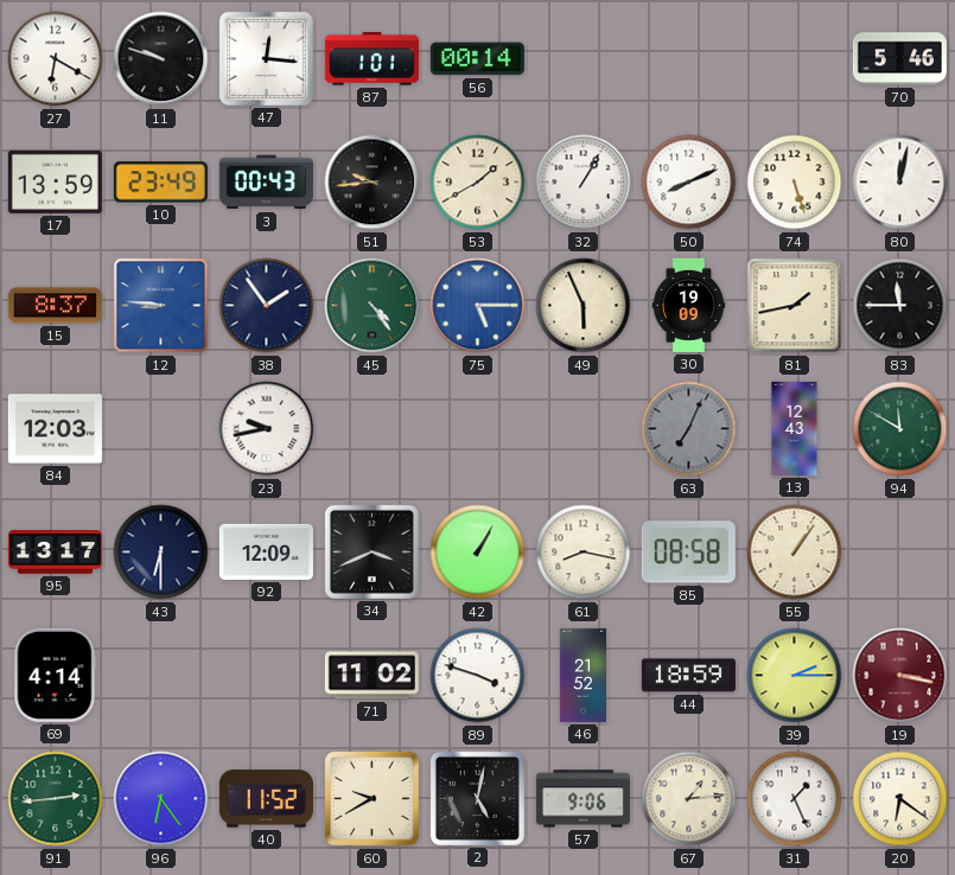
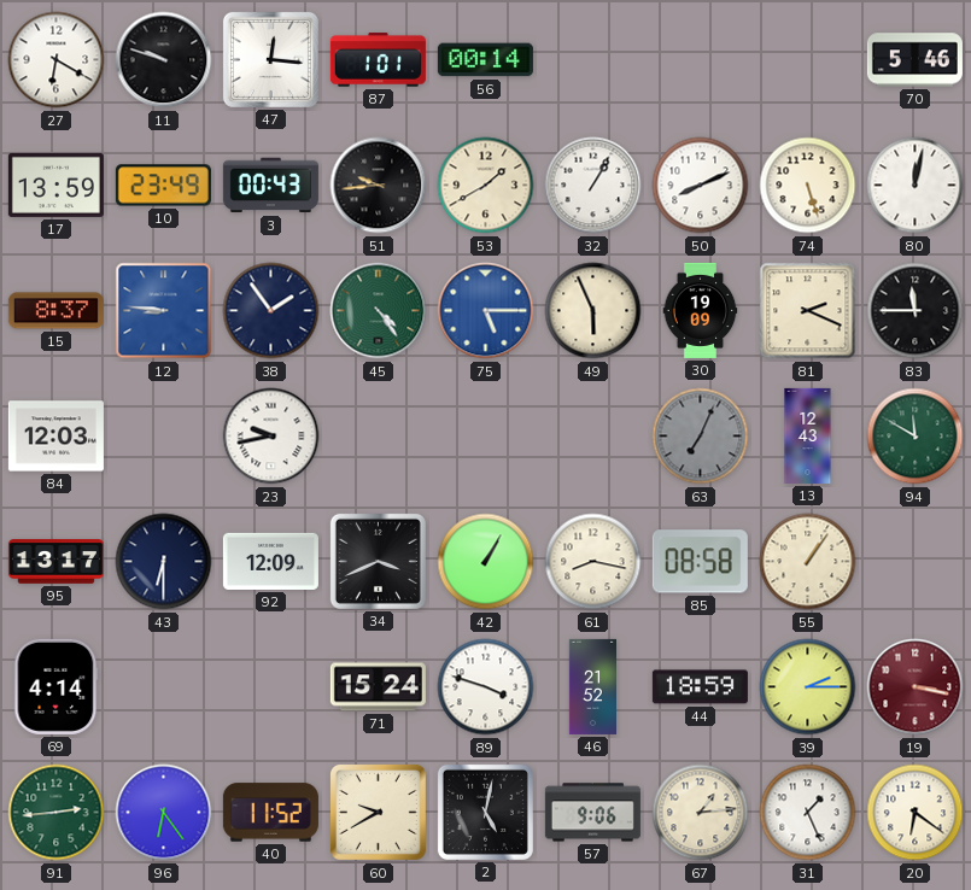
81: 1:43 -> 2:19 (808, 311)
71: 11:02 -> 15:24 (378, 687)
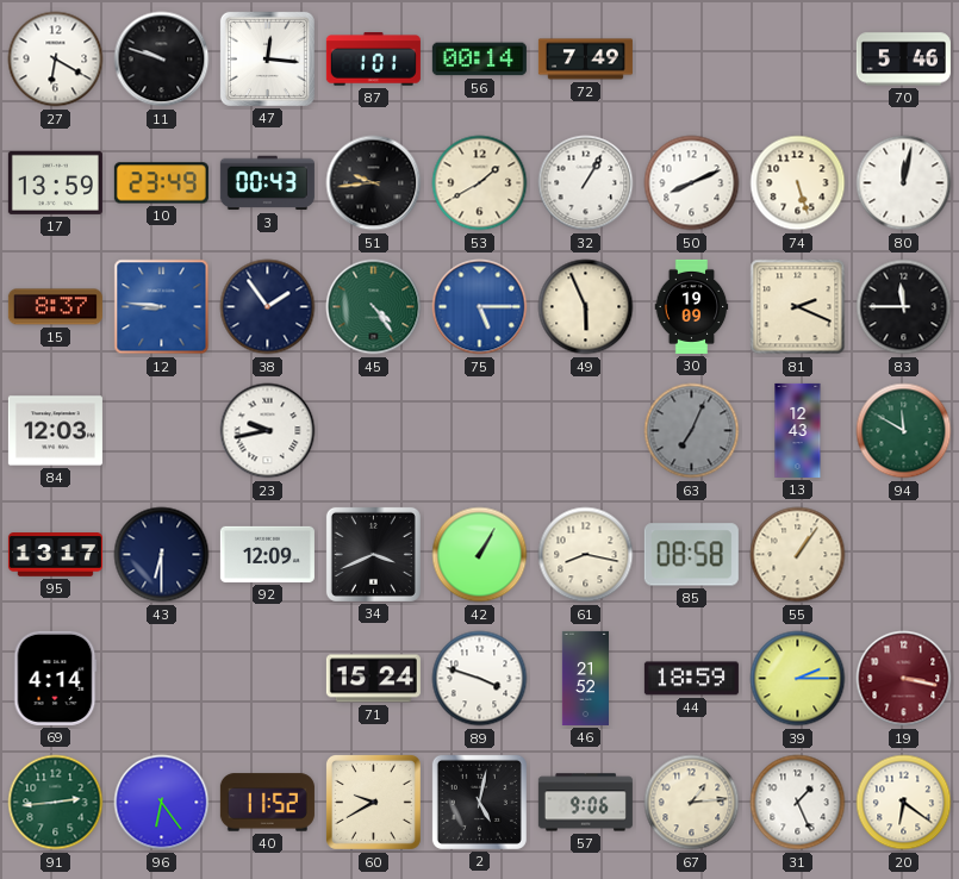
72: none -> 7:49 (585, 60)
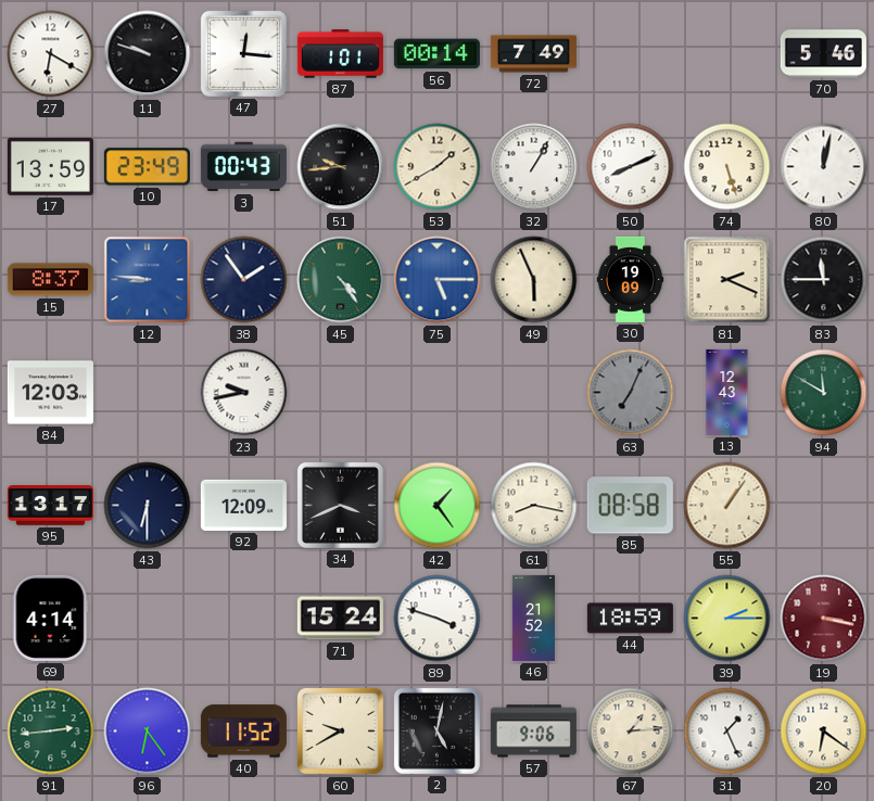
42: 1:05 -> 1:24 (438, 506)
